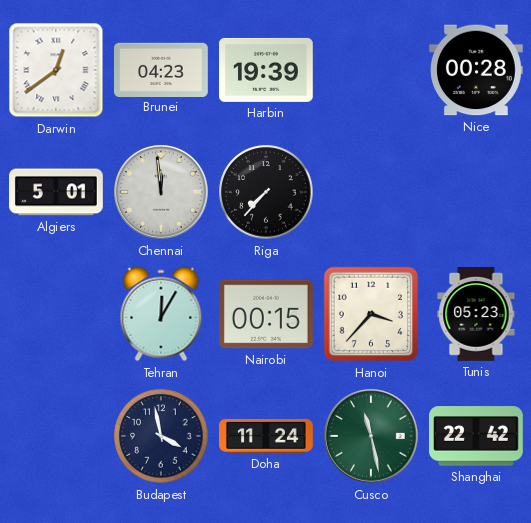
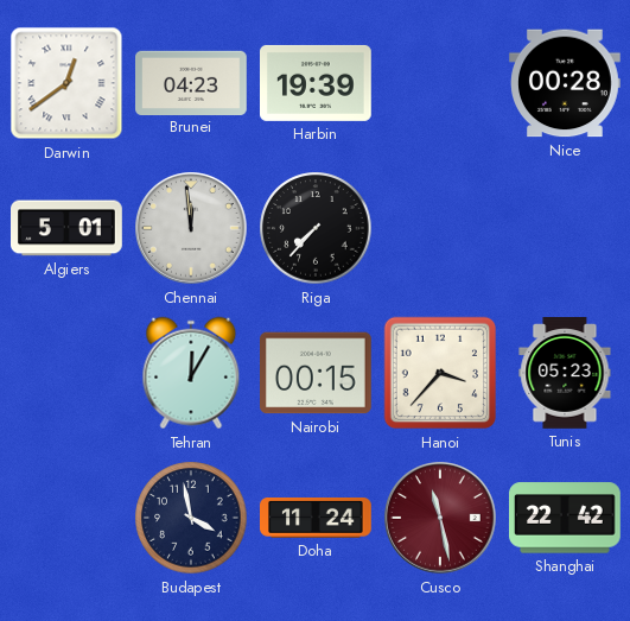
Cusco dial: green -> burgundy (440, 518)
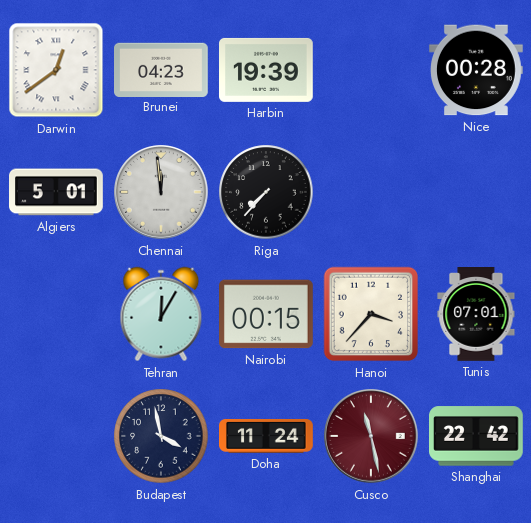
Tunis: 05:23 -> 07:01 (476, 315)
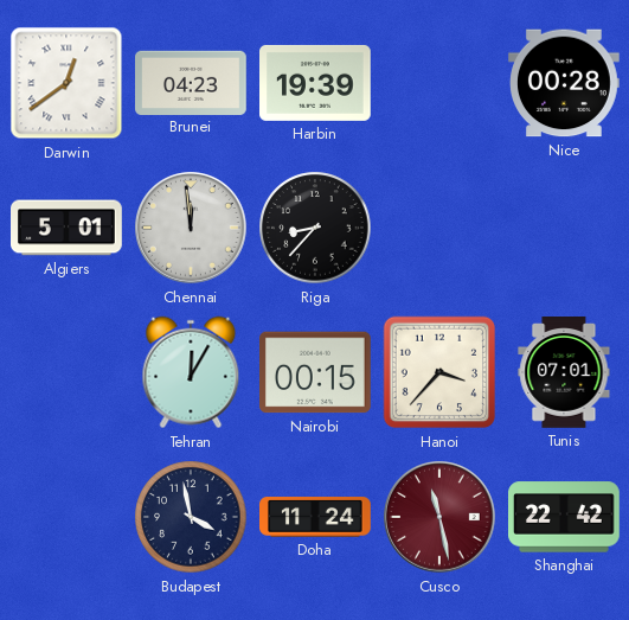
Riga: 7:37 -> 8:37 (315, 228)
